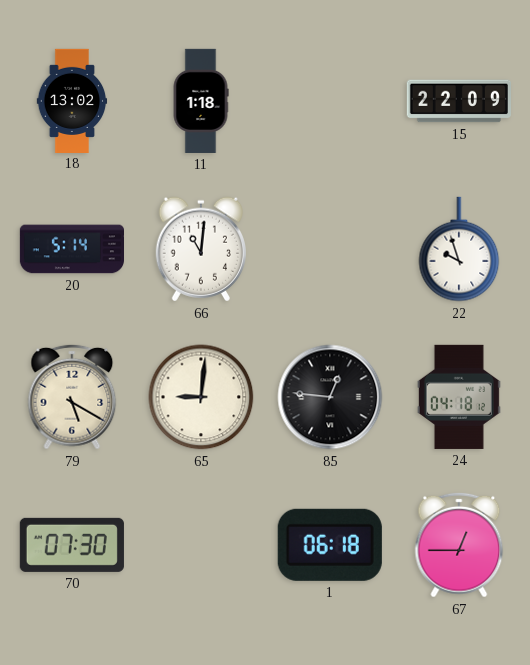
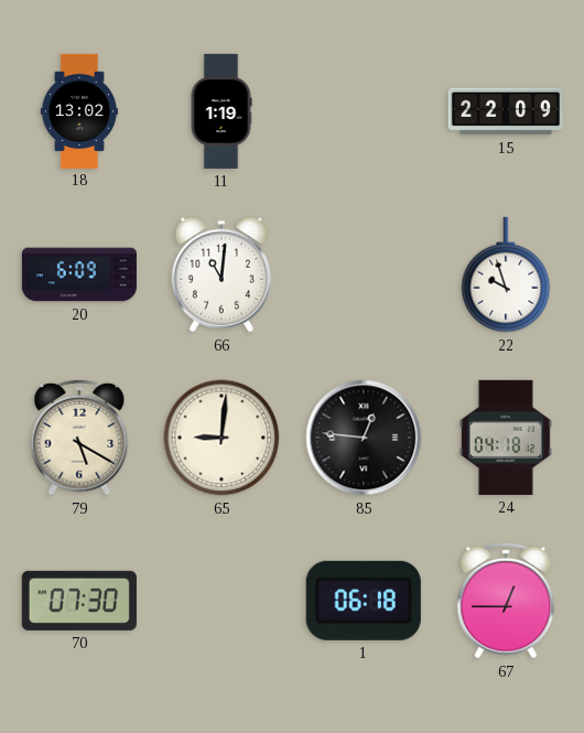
11: 1:18 -> 1:19 (221, 111)
20: 5:14 -> 6:09 (78, 274)
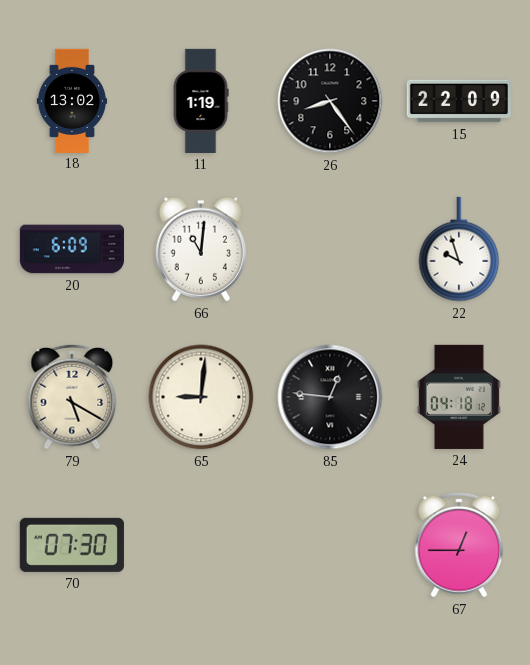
26: none -> 8:24 (330, 101)
1: 06:18 -> none (364, 601)
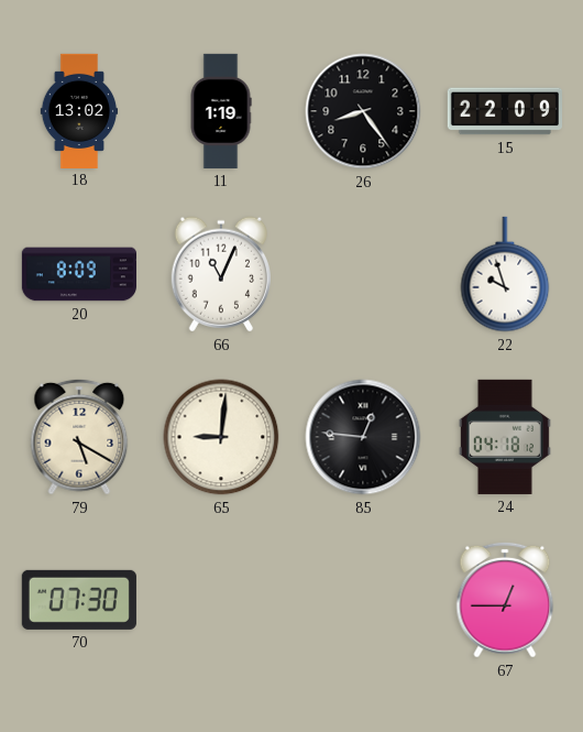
20: 6:09 -> 8:09 (78, 274)
66: 11:01 -> 11:04 (220, 274)
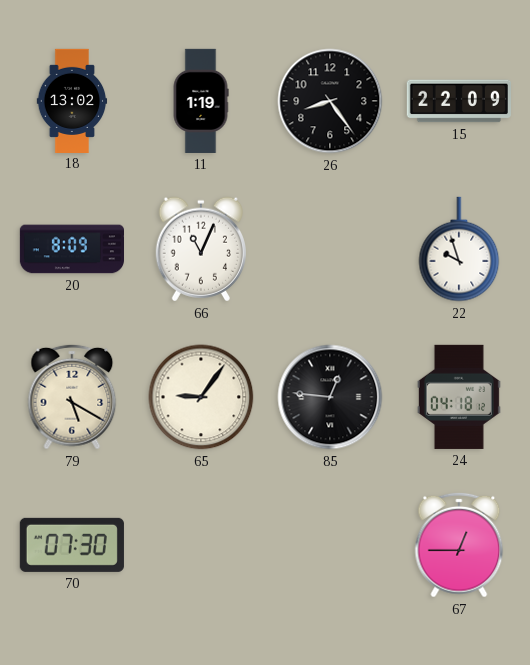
65: 9:01 -> 9:06 (201, 397)
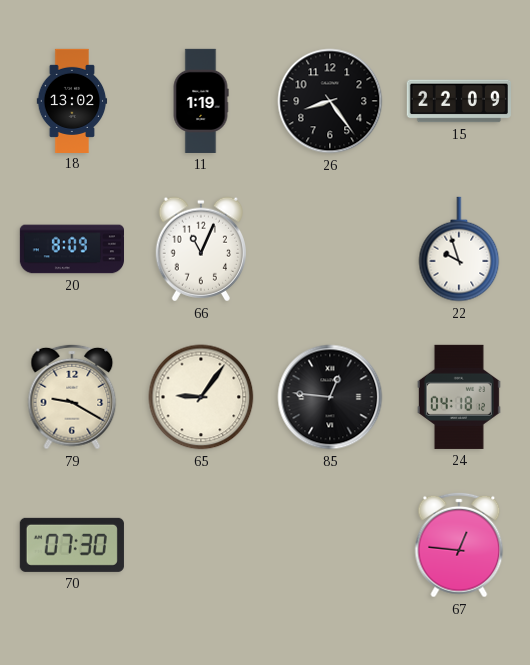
79: 5:20 -> 9:20 (72, 397)
67: 12:45 -> 12:46 (459, 545)
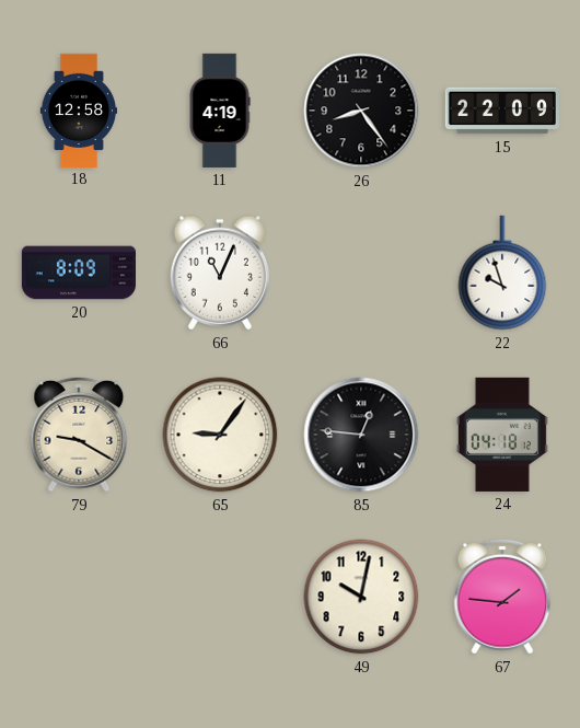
18: 13:02 -> 12:58 (79, 109)
11: 1:19 -> 4:19 (220, 111)
70: 07:30 -> none (72, 545)
49: none -> 10:02 (361, 597)
67: 12:46 -> 1:46 (502, 597)
